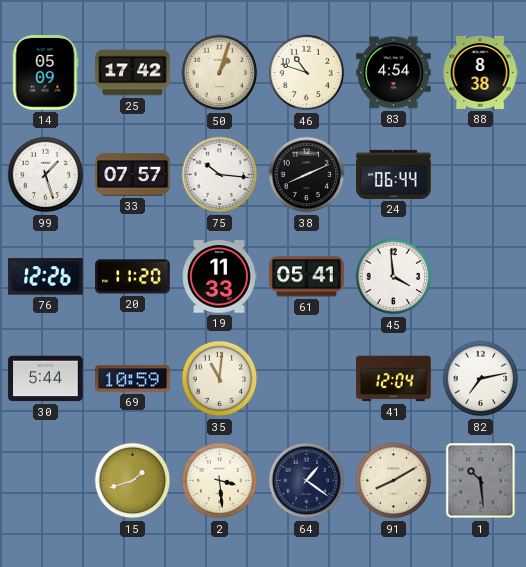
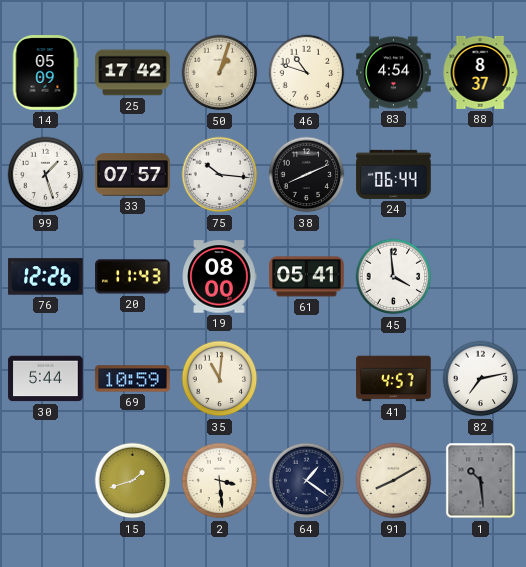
88: 8:38 -> 8:37 (480, 72)
20: 11:20 -> 11:43 (133, 277)
19: 11:33 -> 08:00 (219, 277)
41: 12:04 -> 4:57 (394, 379)
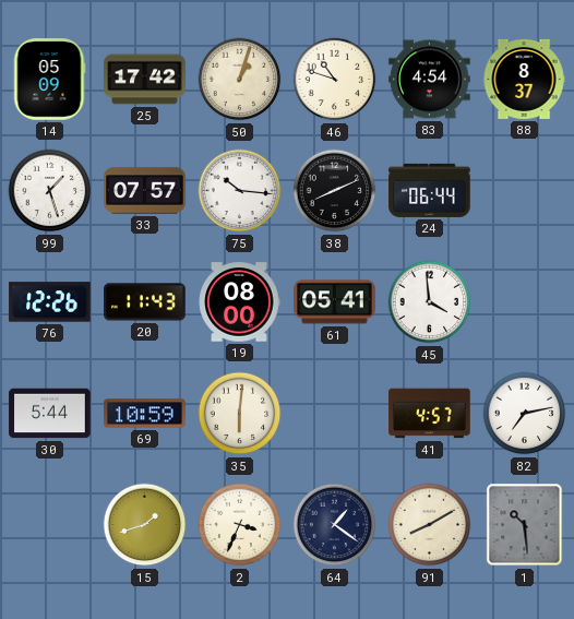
35: 11:01 -> 6:01 (240, 414)
2: 3:29 -> 3:34 (240, 525)
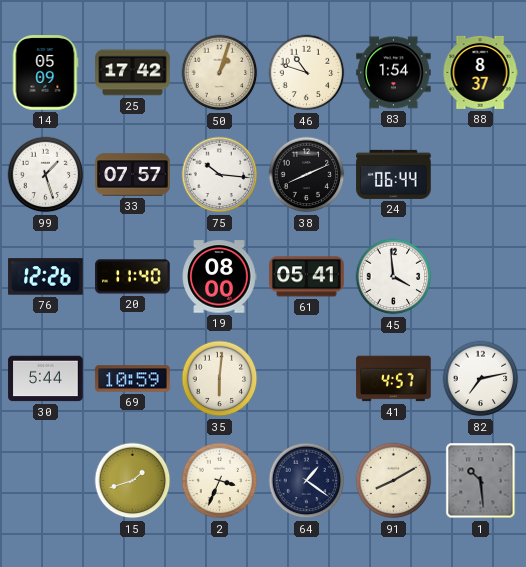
83: 4:54 -> 1:54 (394, 73)
20: 11:43 -> 11:40 (133, 277)
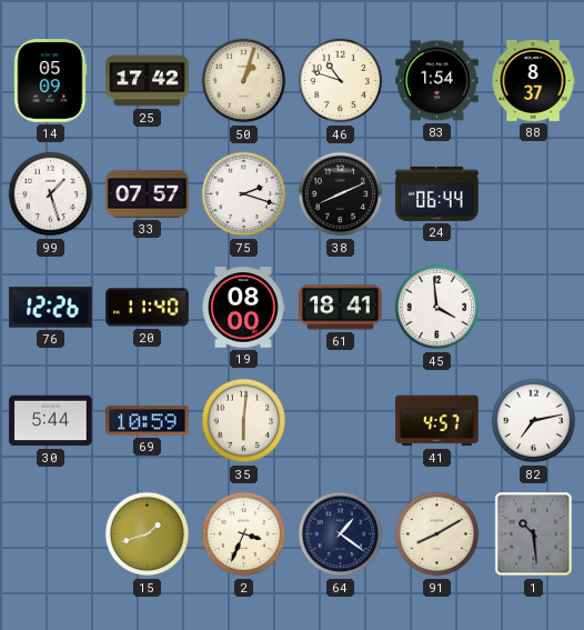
75: 10:16 -> 2:18 (244, 194)
61: 05:41 -> 18:41 (341, 308)
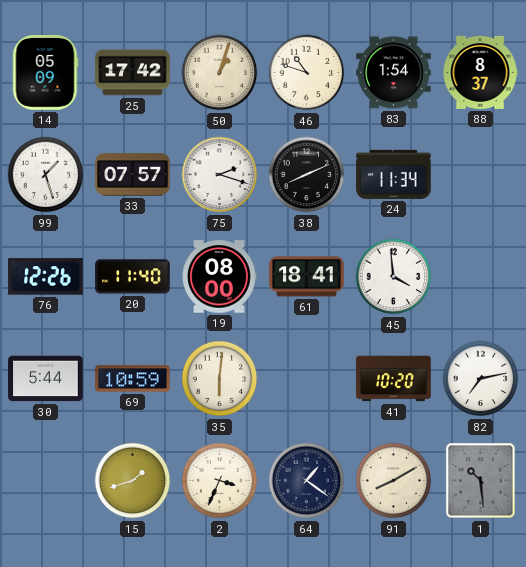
24: 06:44 -> 11:34 (394, 174)
41: 4:57 -> 10:20 (394, 379)
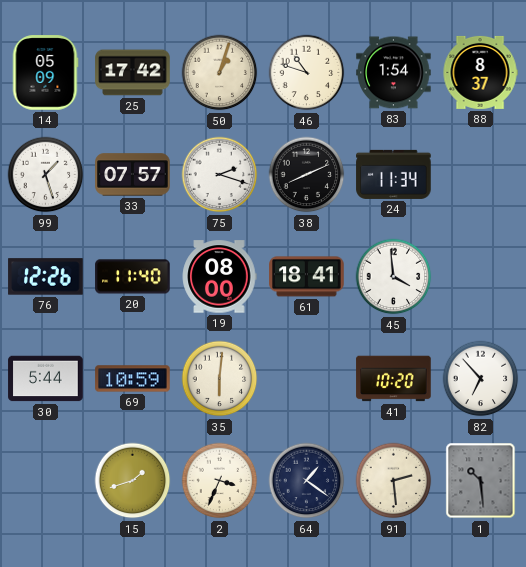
82: 7:13 -> 6:53 (481, 379)
91: 8:10 -> 2:29 (394, 481)
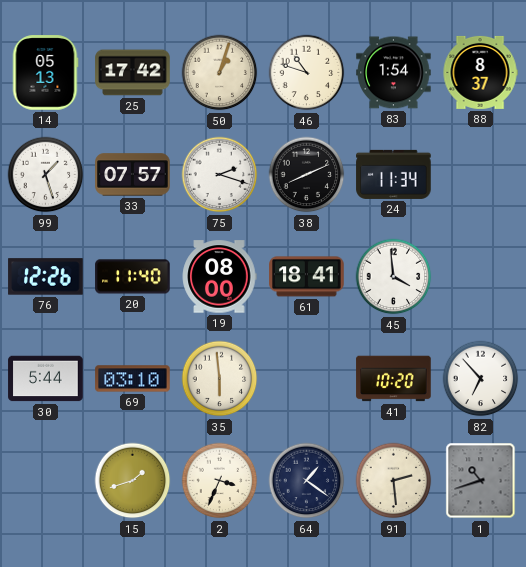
14: 05:09 -> 05:13 (45, 73)
69: 10:59 -> 03:10 (133, 379)
35: 6:01 -> 5:59 (220, 379)
1: 10:29 -> 10:42 (481, 481)
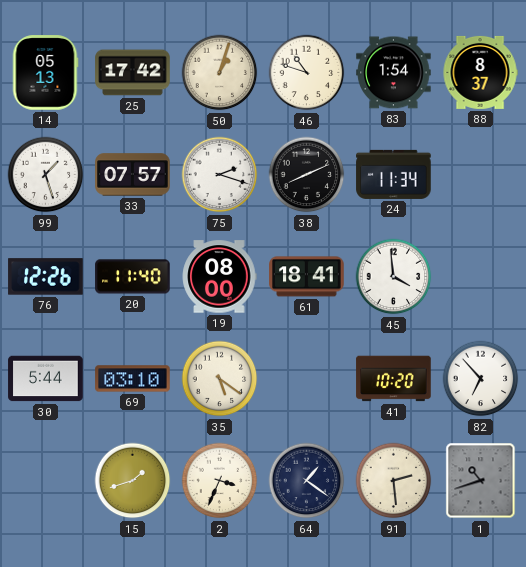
35: 5:59 -> 5:21 (220, 379)
